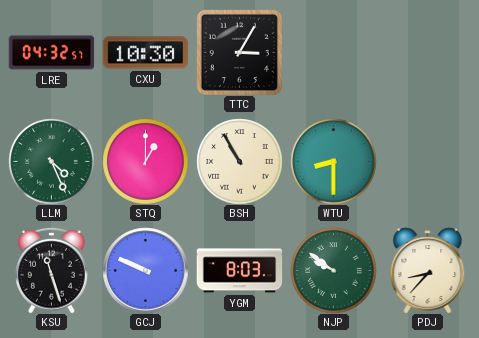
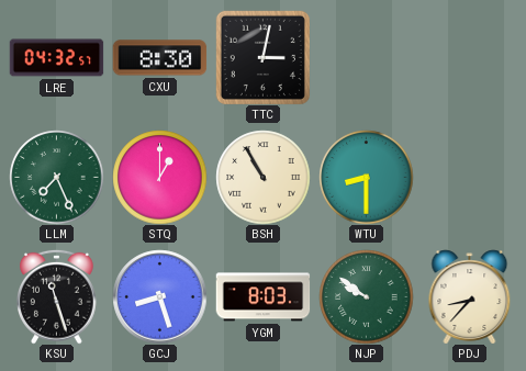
CXU: 10:30 -> 8:30 (159, 58)
TTC: 3:05 -> 3:02 (262, 57)
LLM: 4:26 -> 7:26 (56, 177)
GCJ: 9:49 -> 8:27 (159, 296)
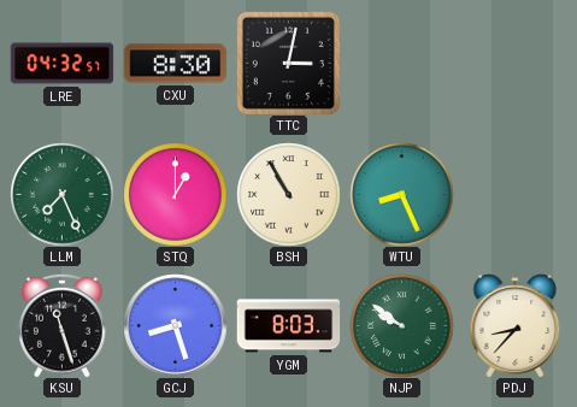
WTU: 8:30 -> 8:26 (401, 194)
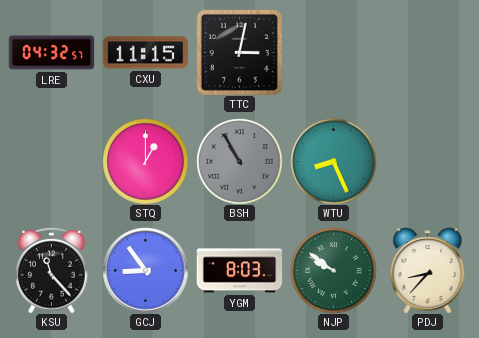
CXU: 8:30 -> 11:15 (145, 53)
LLM: 7:26 -> none (61, 194)
BSH dial: cream -> grey (239, 161)
KSU: 11:27 -> 11:23 (52, 270)
GCJ: 8:27 -> 8:54 (145, 270)
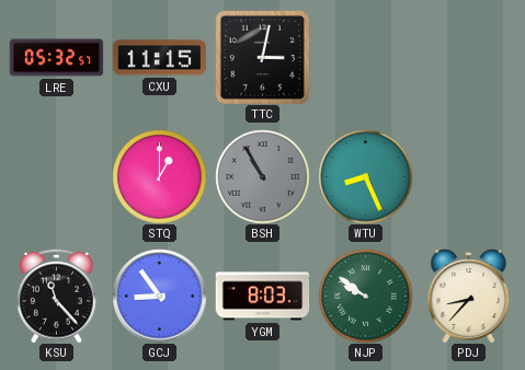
LRE: 04:32 -> 05:32 (56, 58)
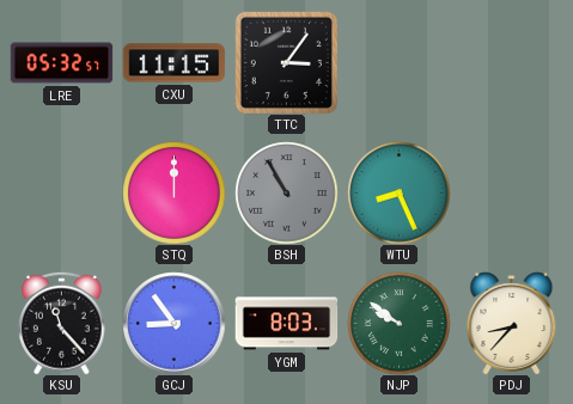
TTC: 3:02 -> 3:06 (286, 62)
STQ: 1:00 -> 12:00 (173, 192)
